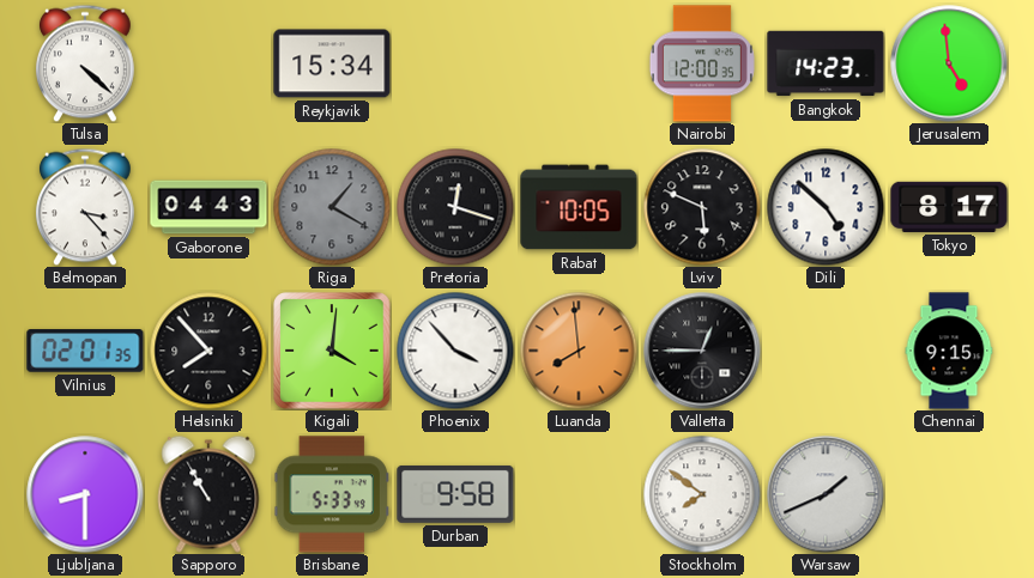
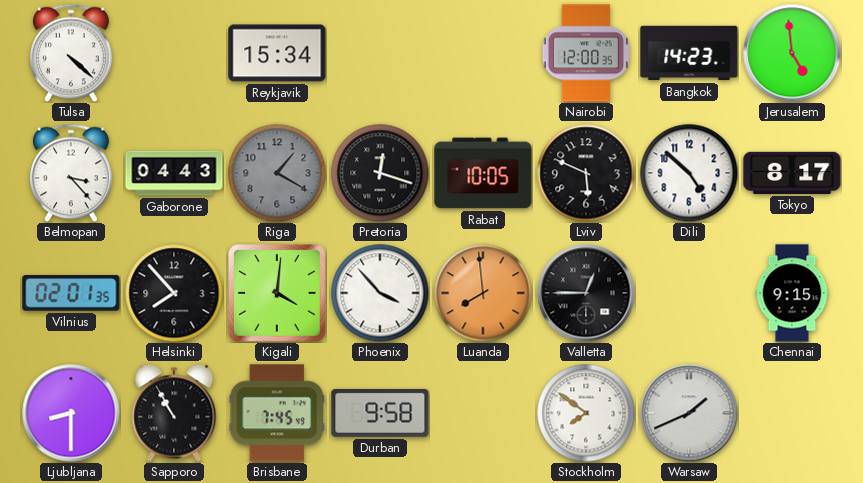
Brisbane: 5:33 -> 7:45 (277, 413)
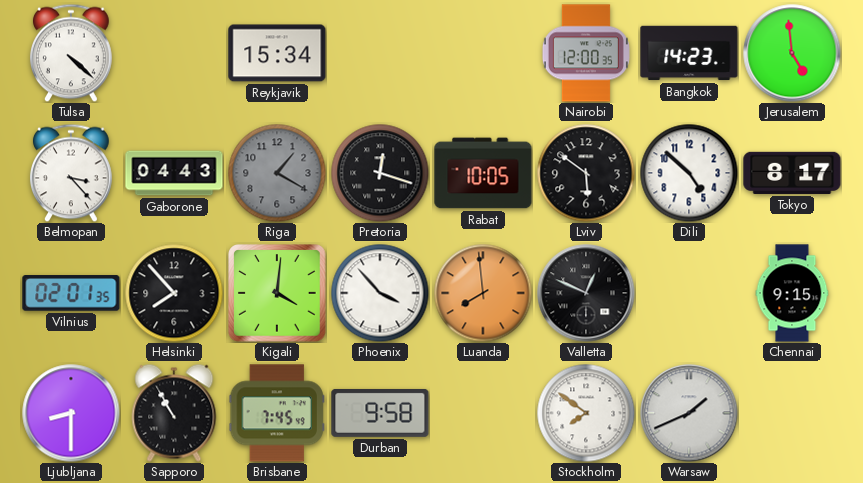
Lviv: 5:49 -> 5:51 (586, 173)
Valletta: 12:45 -> 12:49 (586, 293)
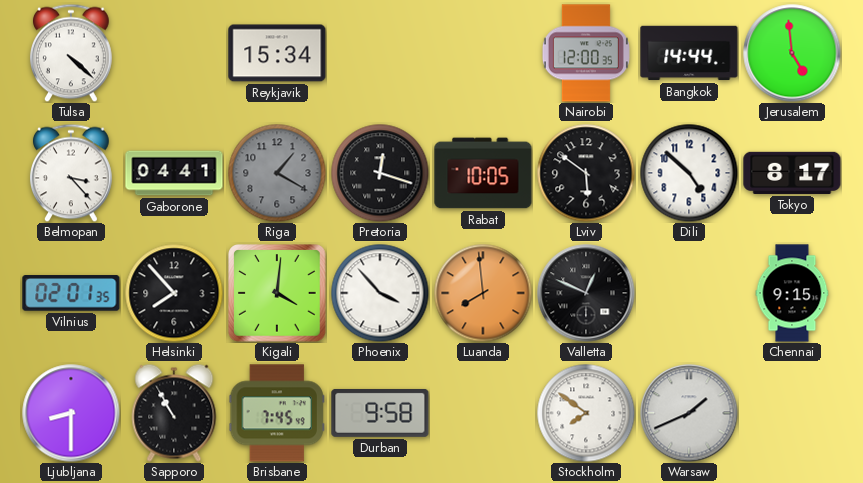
Bangkok: 14:23 -> 14:44 (689, 53)
Gaborone: 04:43 -> 04:41 (174, 173)
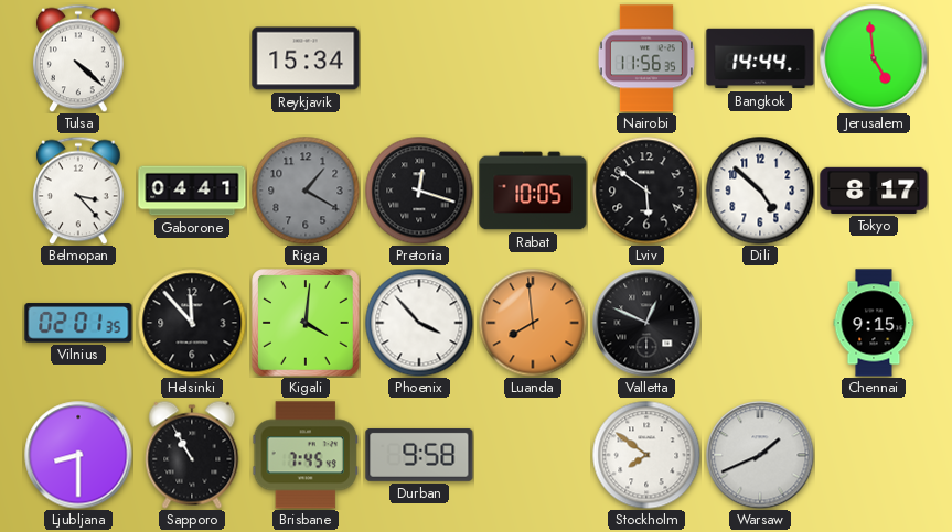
Nairobi: 12:00 -> 11:56 (646, 58)
Helsinki: 7:53 -> 11:53 (192, 323)
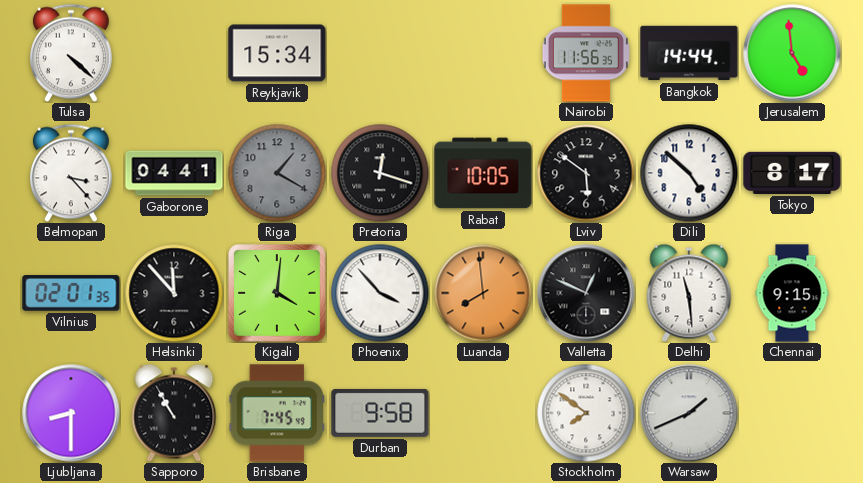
Delhi: none -> 11:29 (689, 293)
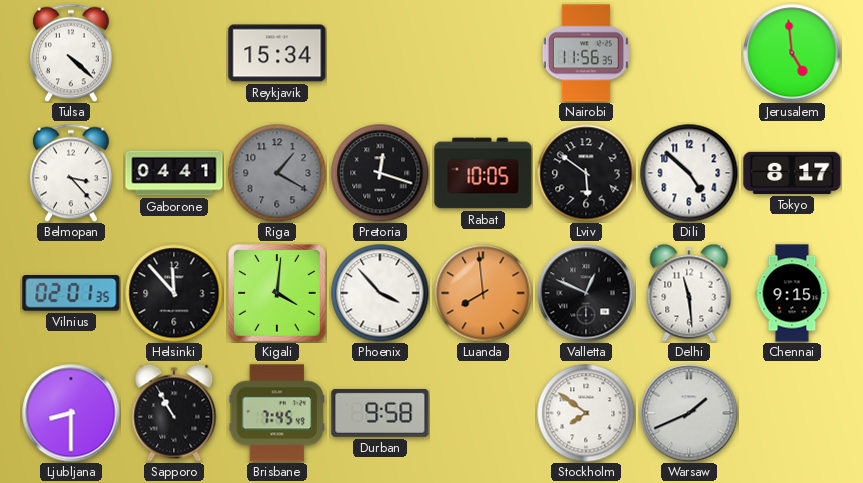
Bangkok: 14:44 -> none (689, 53)
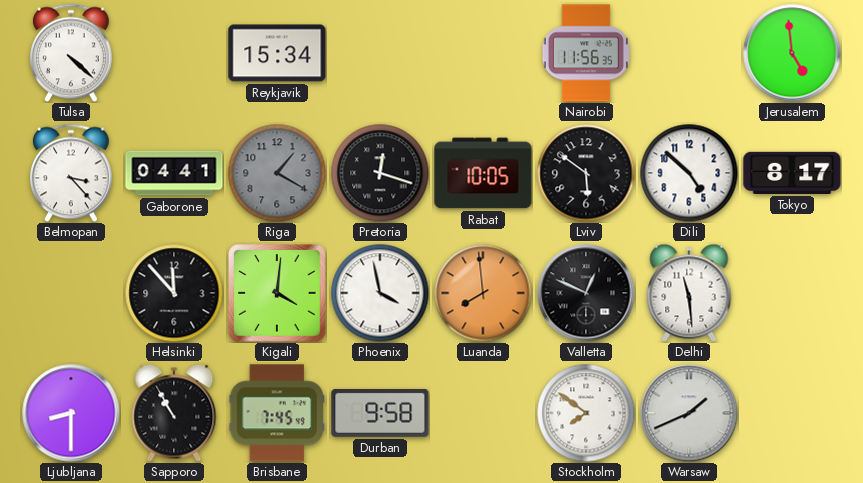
Vilnius: 02:01 -> none (71, 293)
Phoenix: 3:53 -> 3:58 (380, 293)
Chennai: 9:15 -> none (792, 293)
